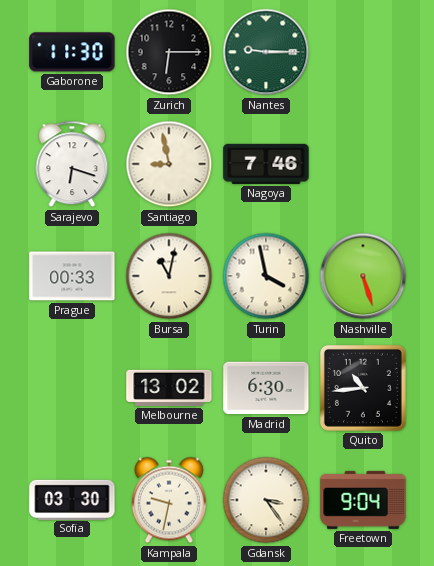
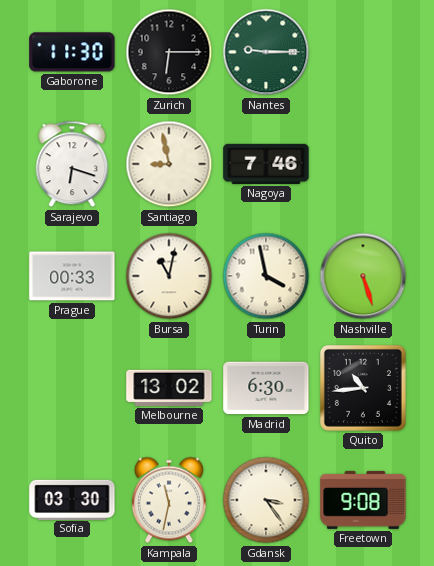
Kampala: 9:32 -> 11:32 (169, 500)
Freetown: 9:04 -> 9:08 (363, 500)
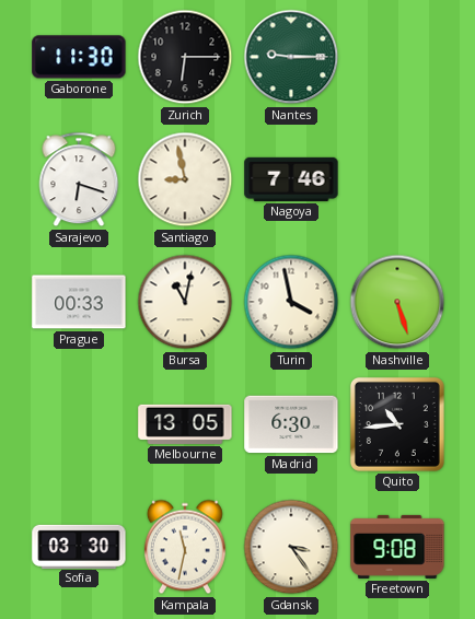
Melbourne: 13:02 -> 13:05 (185, 424)
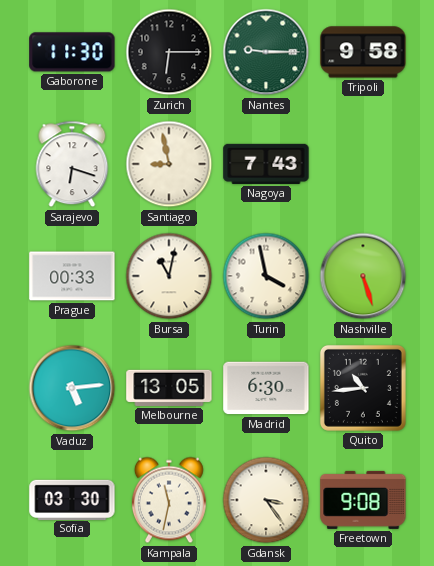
Tripoli: none -> 9:58 (363, 52)
Nagoya: 7:46 -> 7:43 (266, 164)
Vaduz: none -> 5:14 (72, 388)
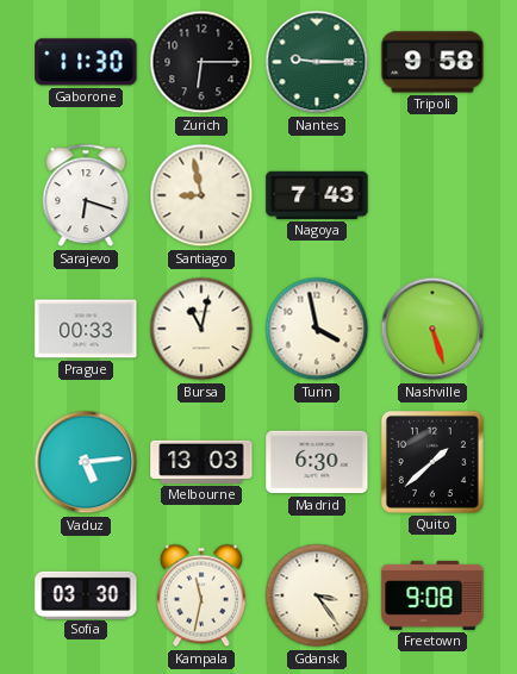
Melbourne: 13:05 -> 13:03 (201, 462)
Quito: 10:44 -> 1:38 (432, 462)
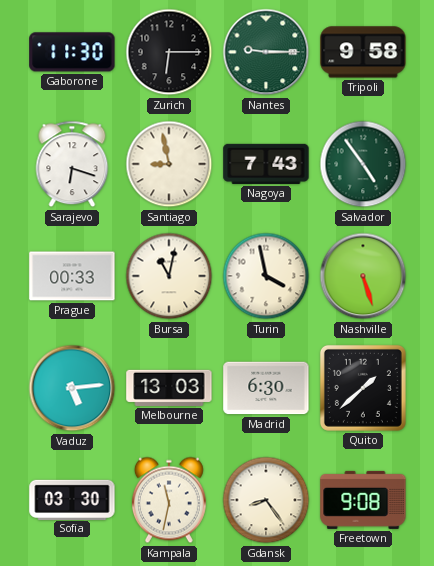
Salvador: none -> 4:54 (363, 164)
Gdansk: 3:24 -> 8:24 (266, 500)
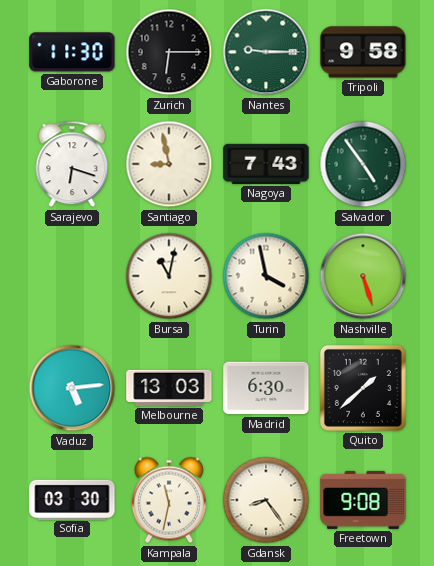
Prague: 00:33 -> none (72, 276)
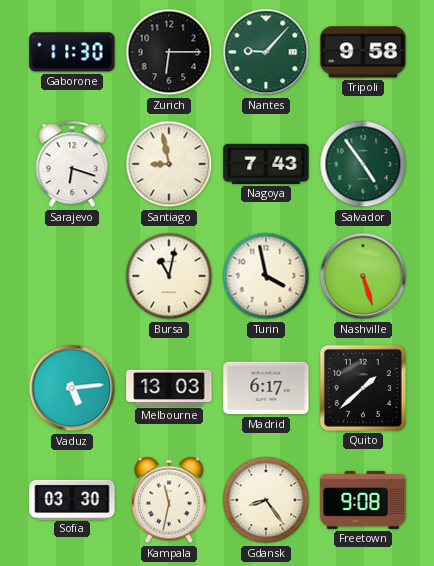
Nantes: 9:15 -> 9:07 (266, 52)
Madrid: 6:30 -> 6:17 (266, 388)
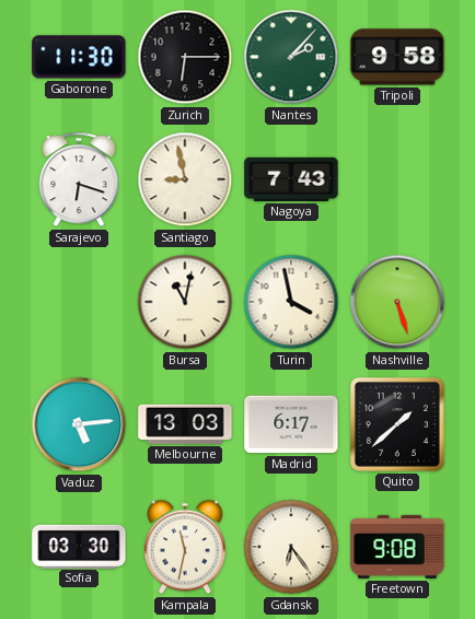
Nantes: 9:07 -> 2:07 (291, 57)
Salvador: 4:54 -> none (363, 164)
Gdansk: 8:24 -> 6:24 (291, 547)
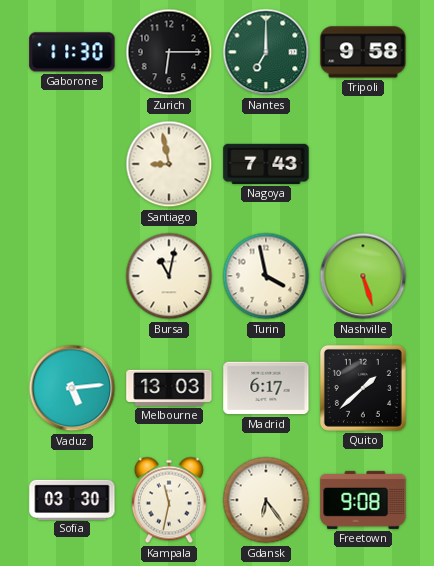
Nantes: 2:07 -> 7:00 (266, 52)
Sarajevo: 6:18 -> none (79, 179)
